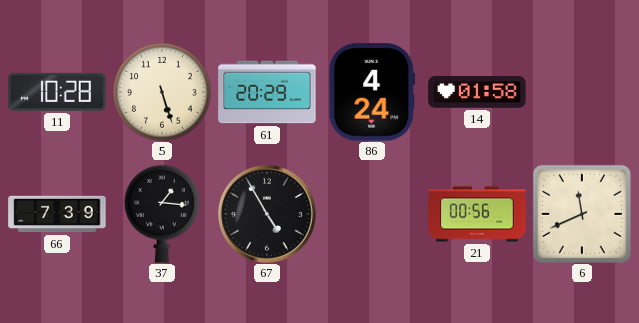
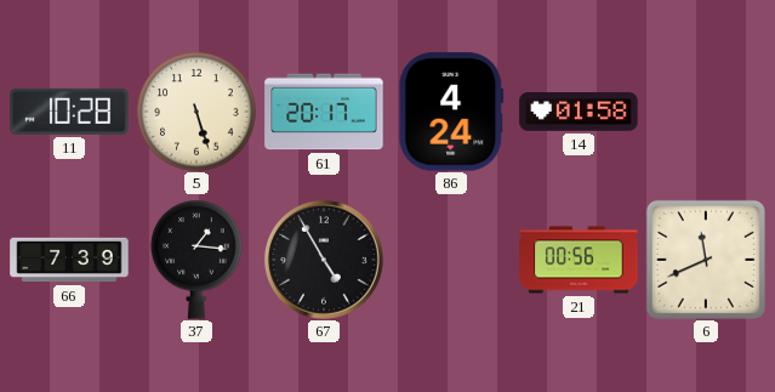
61: 20:29 -> 20:17 (324, 112)
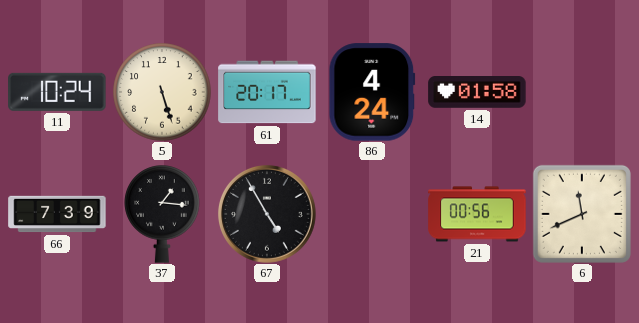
11: 10:28 -> 10:24 (57, 92)
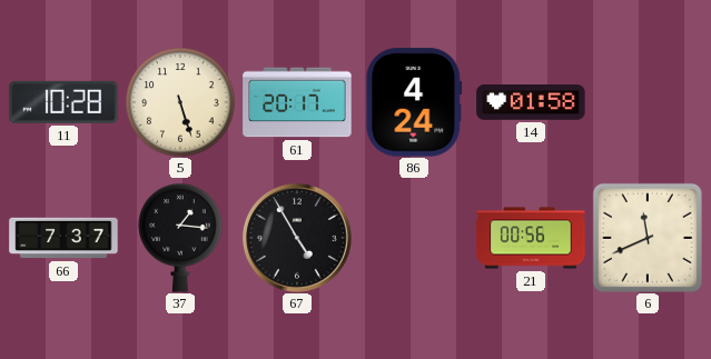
11: 10:24 -> 10:28 (63, 102)
66: 7:39 -> 7:37 (63, 238)
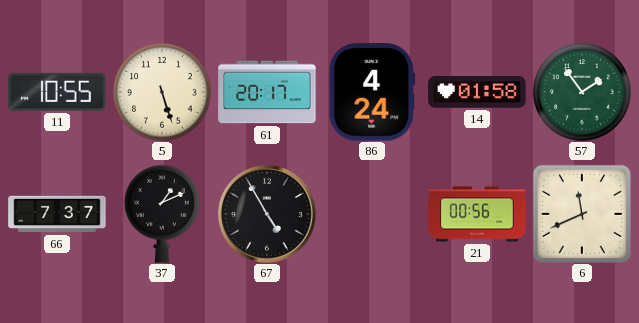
11: 10:28 -> 10:55 (57, 92)
57: none -> 1:54 (582, 92)
37: 1:16 -> 1:11 (162, 214)
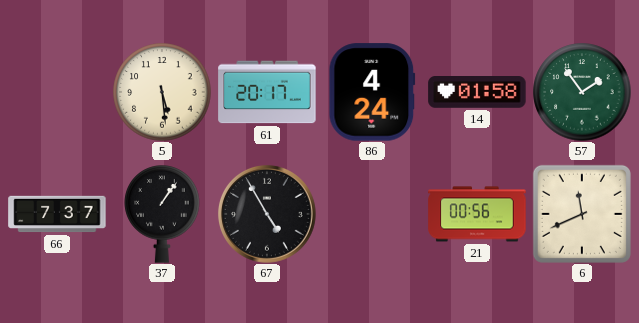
11: 10:55 -> none (57, 92)
5: 5:27 -> 5:29 (162, 92)
37: 1:11 -> 1:06 (162, 214)
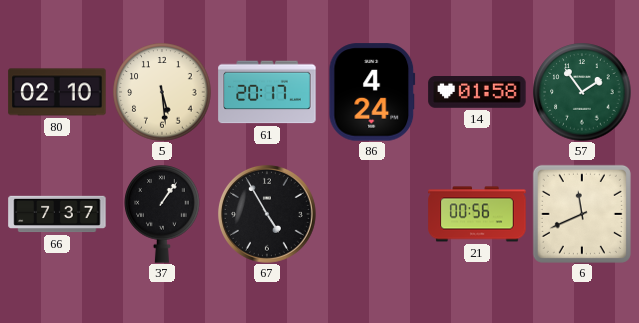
80: none -> 02:10 (57, 92)
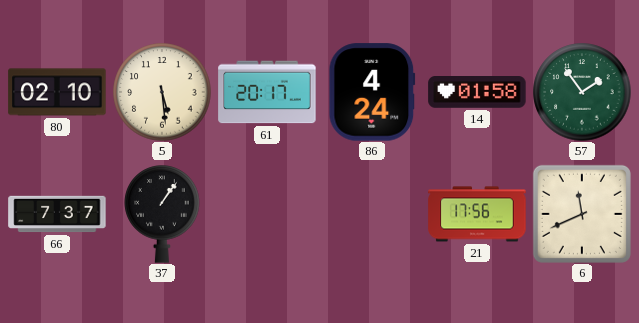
67: 4:55 -> none (267, 214)
21: 00:56 -> 17:56 (477, 214)
